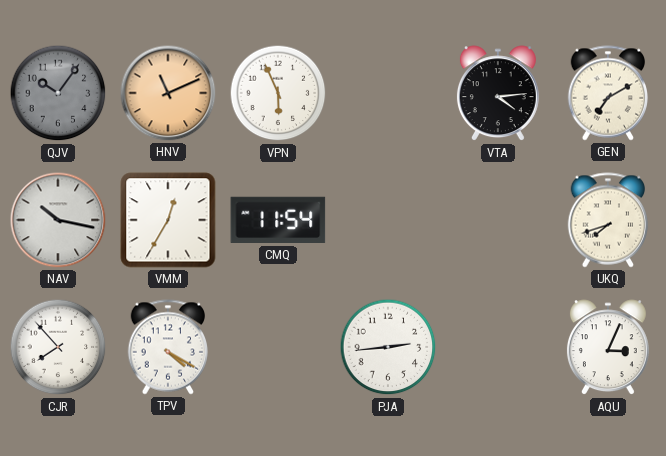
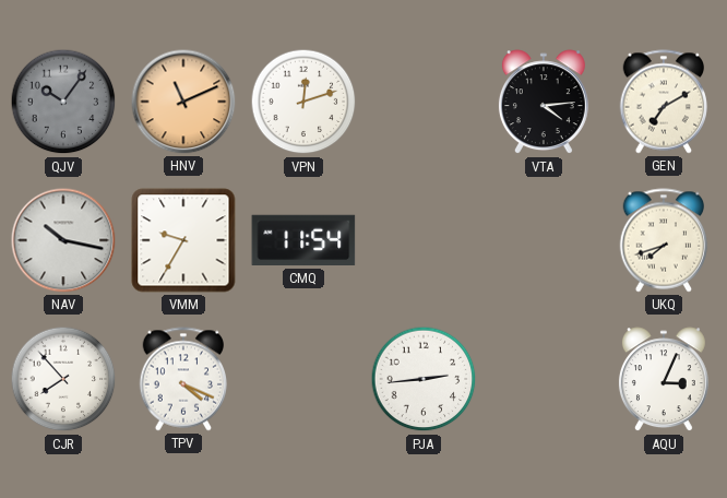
VPN: 5:56 -> 12:12 (303, 102)
VMM: 12:35 -> 9:35 (183, 240)
TPV: 4:20 -> 4:19 (183, 379)
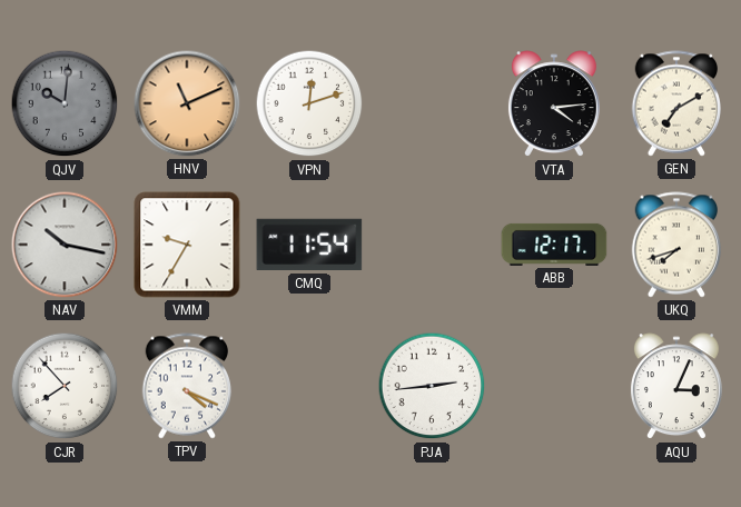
QJV: 10:06 -> 10:01 (65, 103)
ABB: none -> 12:17 (554, 245)
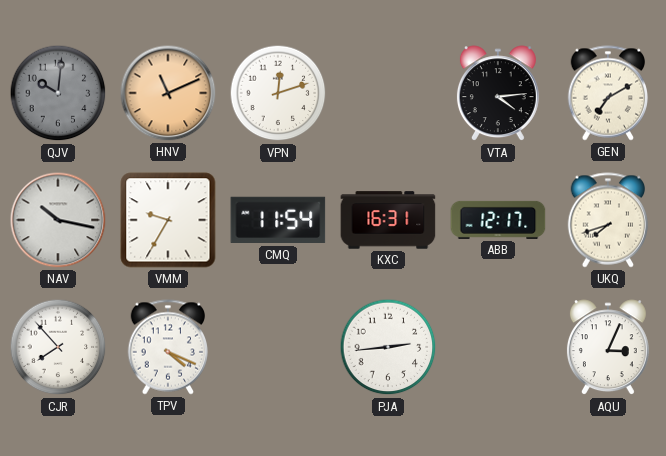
KXC: none -> 16:31 (388, 220)
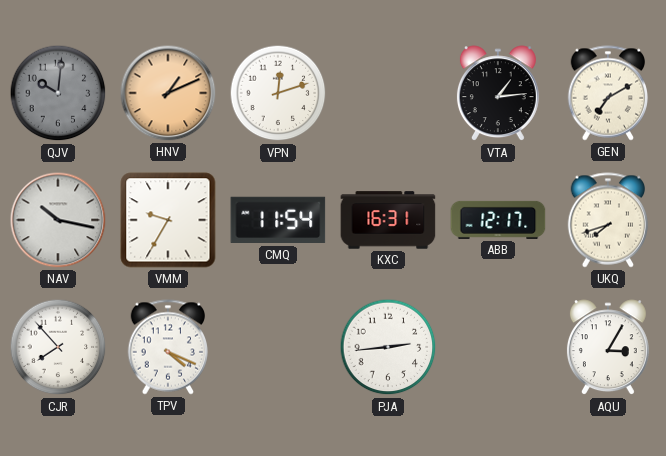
HNV: 11:11 -> 1:11 (168, 93)
VTA: 4:14 -> 1:14 (498, 94)
AQU: 3:04 -> 3:05 (608, 348)
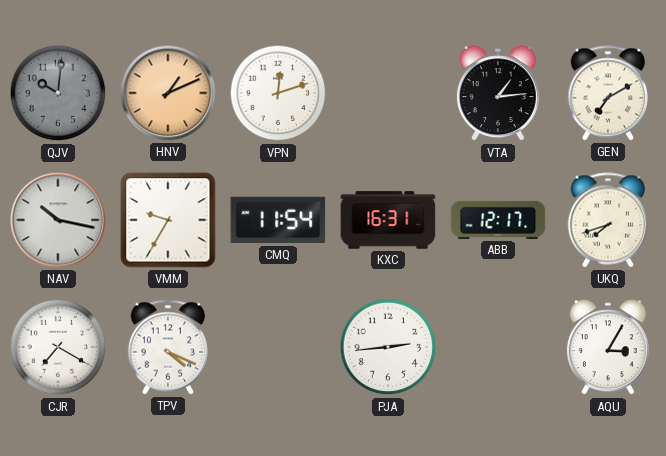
CJR: 7:53 -> 7:20 (58, 347)
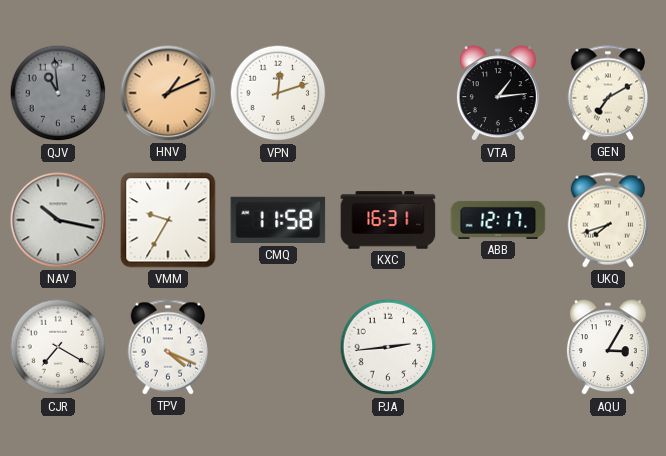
QJV: 10:01 -> 10:59 (58, 93)
CMQ: 11:54 -> 11:58 (278, 220)
